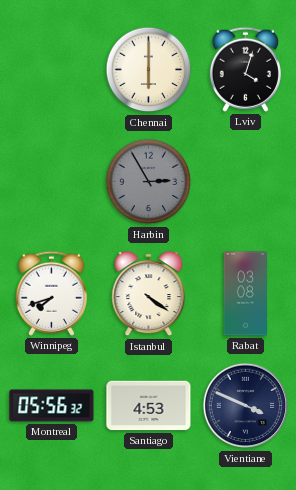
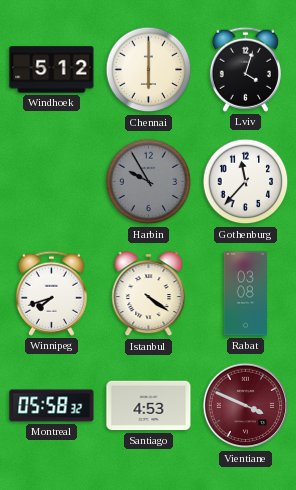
Windhoek: none -> 5:12 (52, 70)
Harbin: 2:55 -> 9:55 (149, 182)
Gothenburg: none -> 11:37 (246, 182)
Montreal: 05:56 -> 05:58 (52, 406)
Vientiane dial: navy -> burgundy (246, 406)
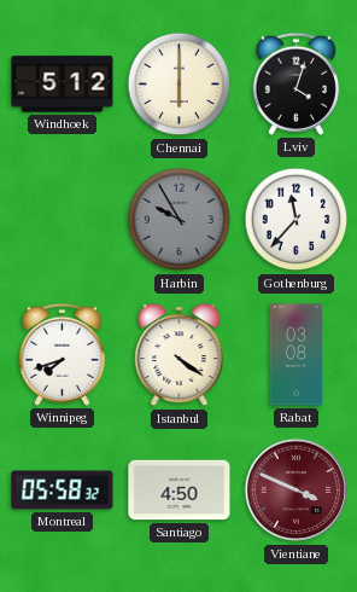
Santiago: 4:53 -> 4:50 (180, 491)
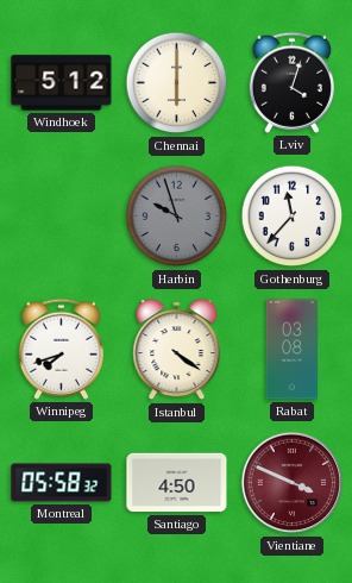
Harbin: 9:55 -> 9:57 (177, 217)
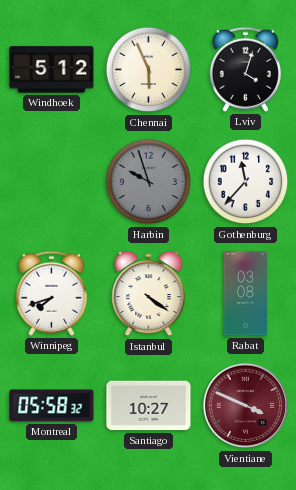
Chennai: 6:00 -> 5:56 (149, 70)
Santiago: 4:50 -> 10:27 (149, 406)
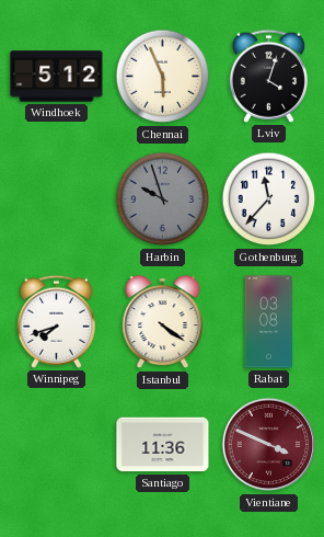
Montreal: 05:58 -> none (52, 406)
Santiago: 10:27 -> 11:36 (163, 445)
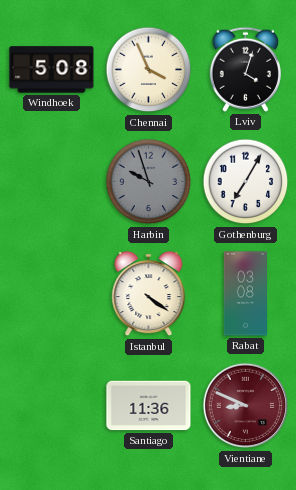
Windhoek: 5:12 -> 5:08 (52, 70)
Chennai: 5:56 -> 3:56 (149, 70)
Gothenburg: 11:37 -> 7:05 (246, 182)
Winnipeg: 7:42 -> none (56, 321)
Vientiane: 3:49 -> 8:49 (246, 406)
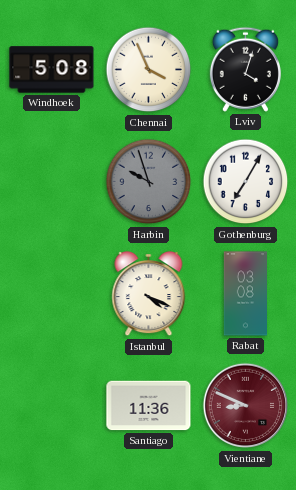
Istanbul: 4:21 -> 4:19 (149, 295)
